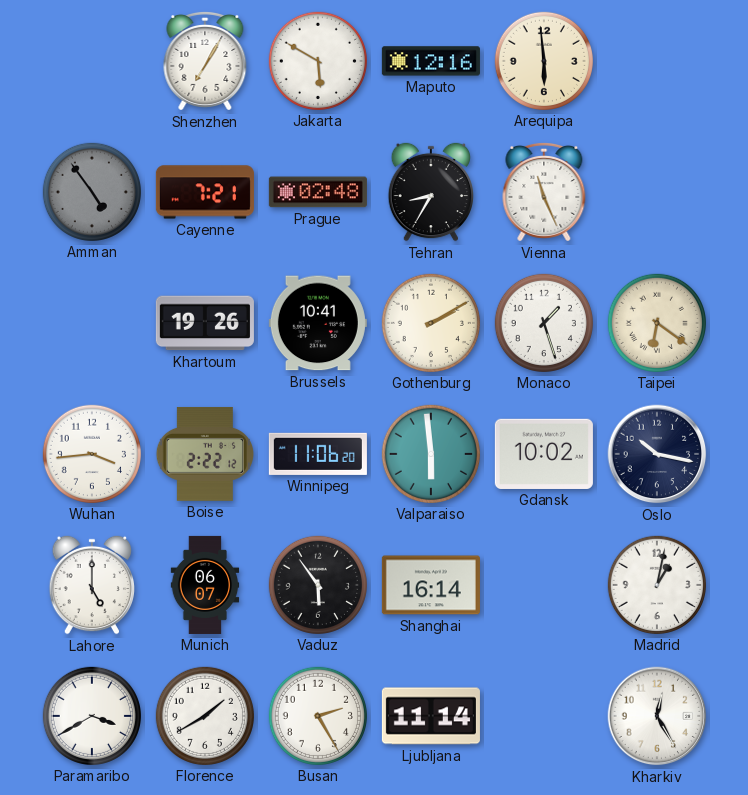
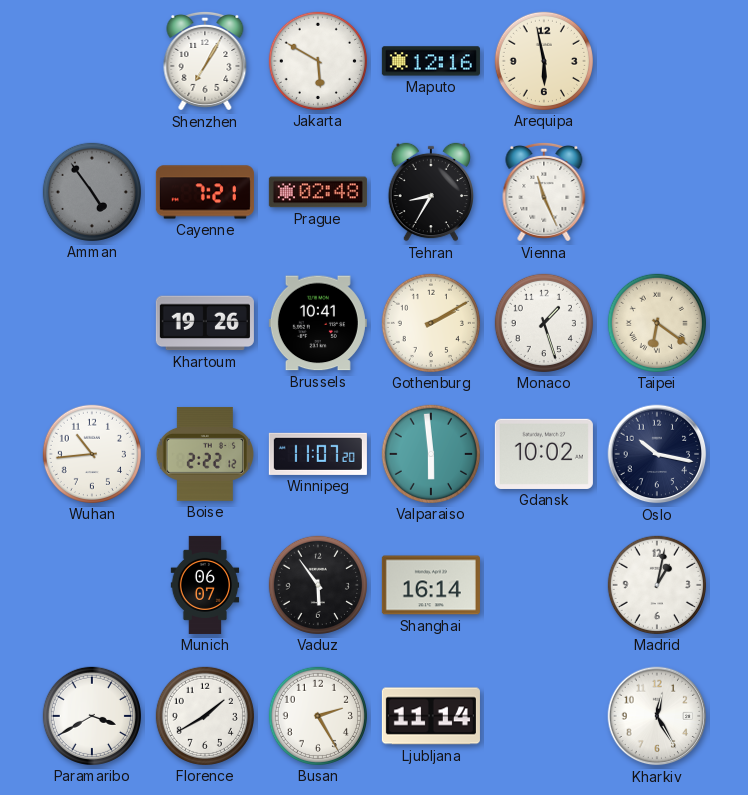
Arequipa: 5:59 -> 5:58 (544, 61)
Wuhan: 3:44 -> 10:44 (92, 454)
Winnipeg: 11:06 -> 11:07 (318, 454)
Lahore: 5:00 -> none (92, 585)
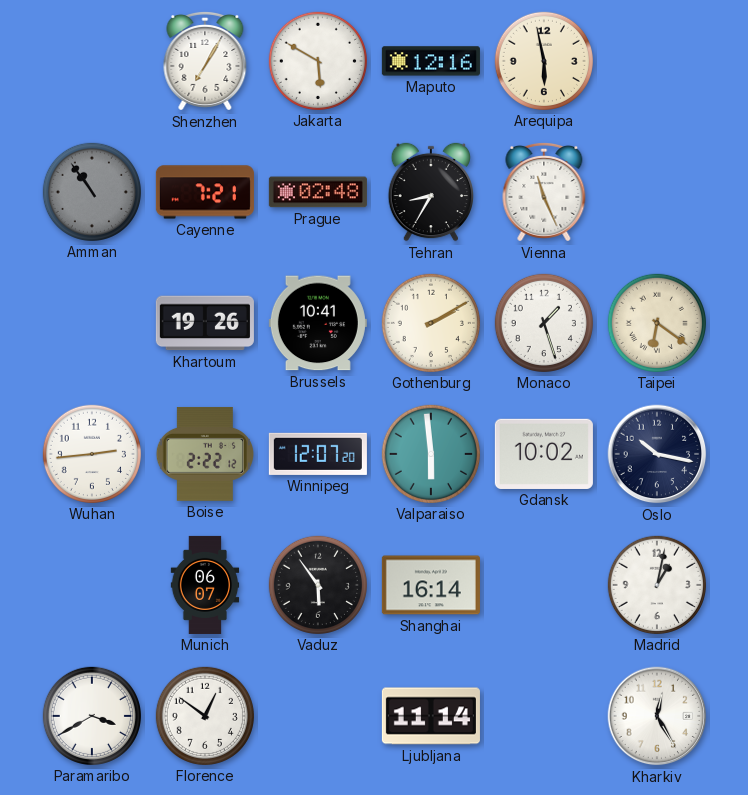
Amman: 4:54 -> 10:54 (92, 192)
Wuhan: 10:44 -> 2:44 (92, 454)
Winnipeg: 11:07 -> 12:07 (318, 454)
Florence: 1:40 -> 12:51 (205, 716)
Busan: 2:25 -> none (318, 716)
